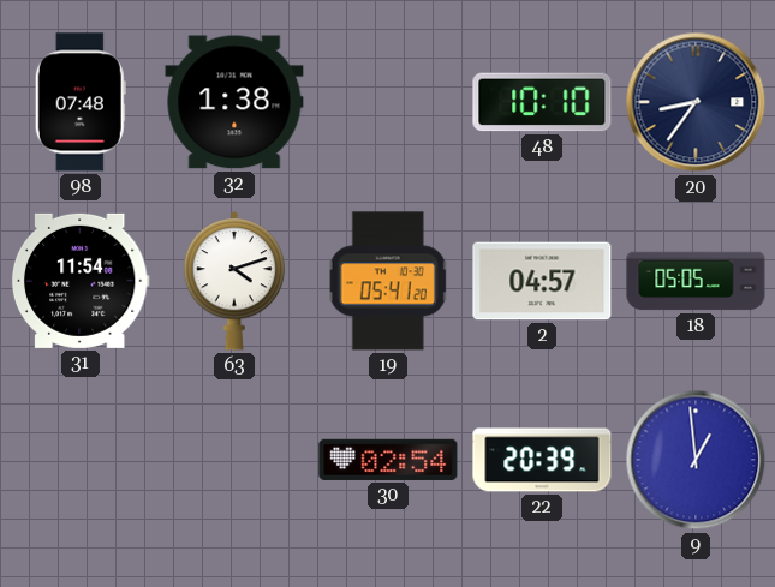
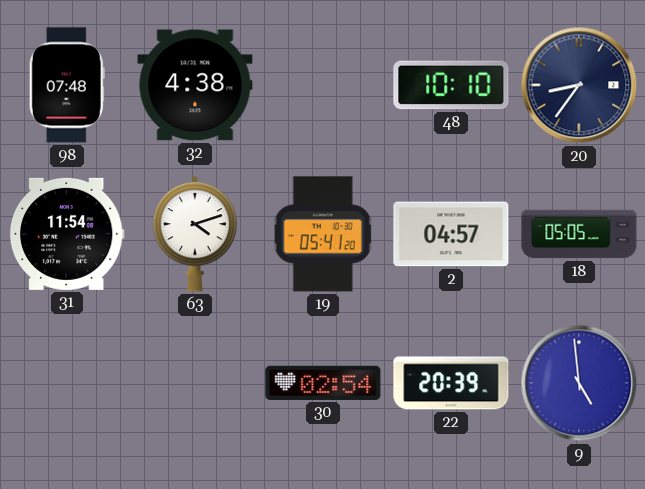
32: 1:38 -> 4:38 (195, 85)
9: 12:59 -> 4:59 (579, 383)
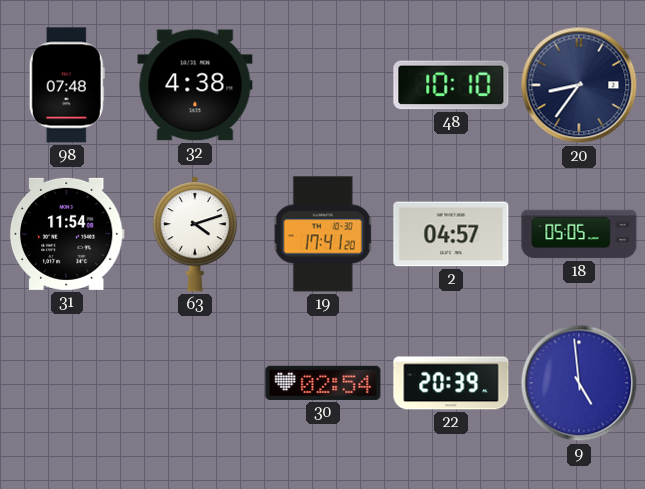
19: 05:41 -> 17:41 (323, 234)
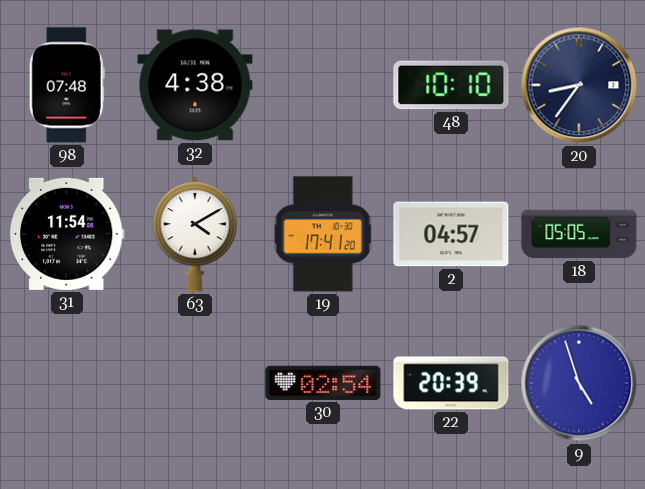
63: 4:12 -> 4:10 (195, 235)
9: 4:59 -> 4:57 (579, 383)
